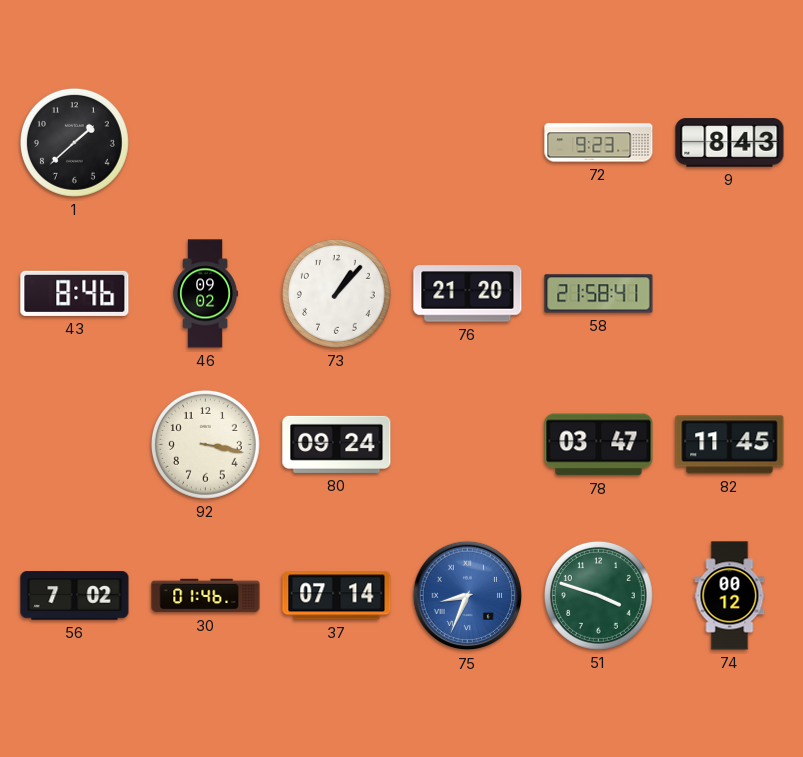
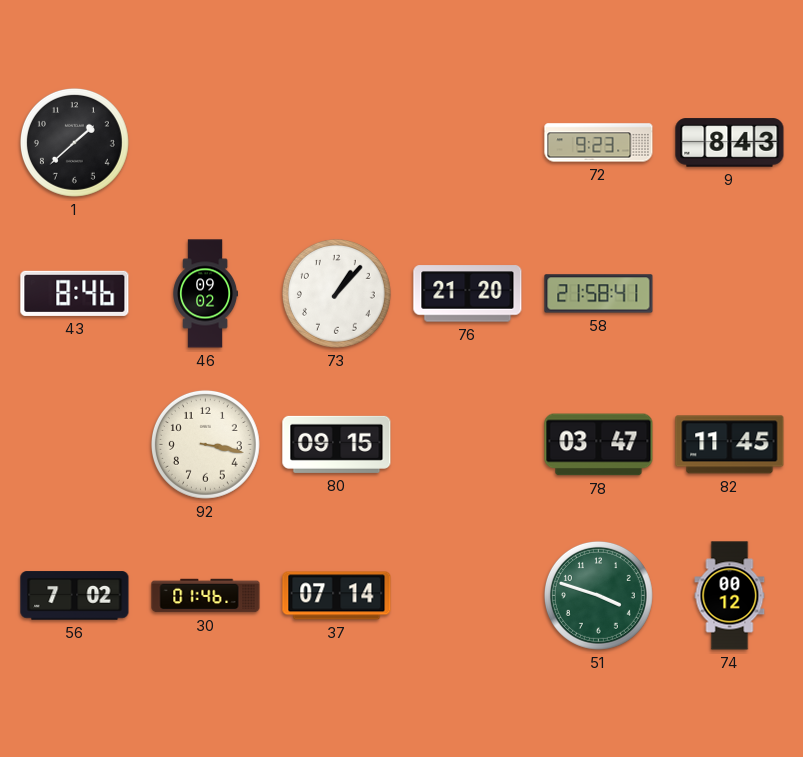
80: 09:24 -> 09:15 (337, 444)
75: 8:34 -> none (468, 596)
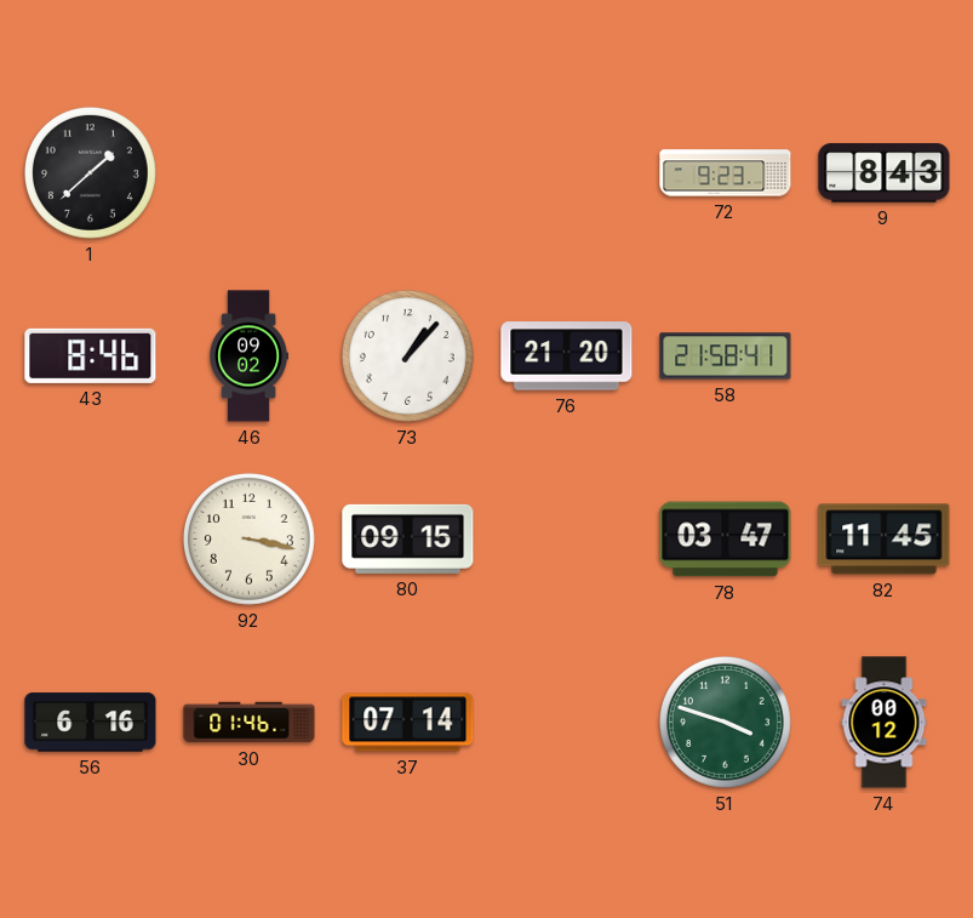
56: 7:02 -> 6:16 (91, 723)
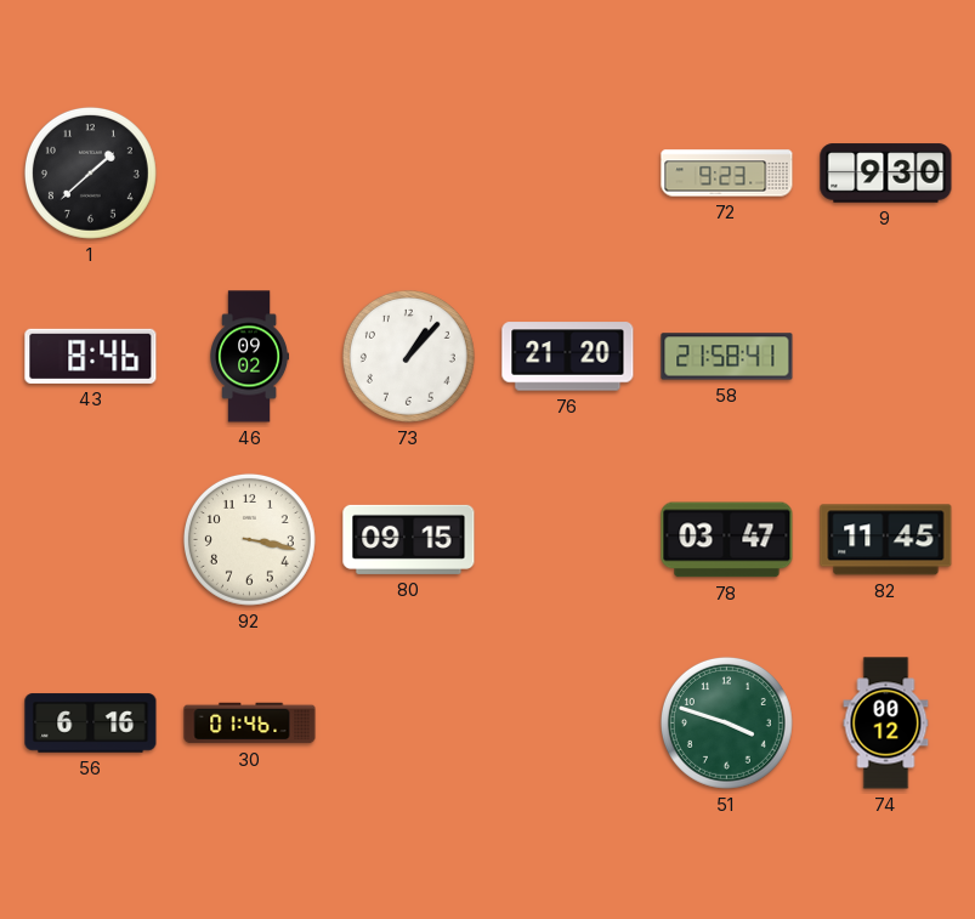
9: 8:43 -> 9:30 (886, 174)
37: 07:14 -> none (408, 723)
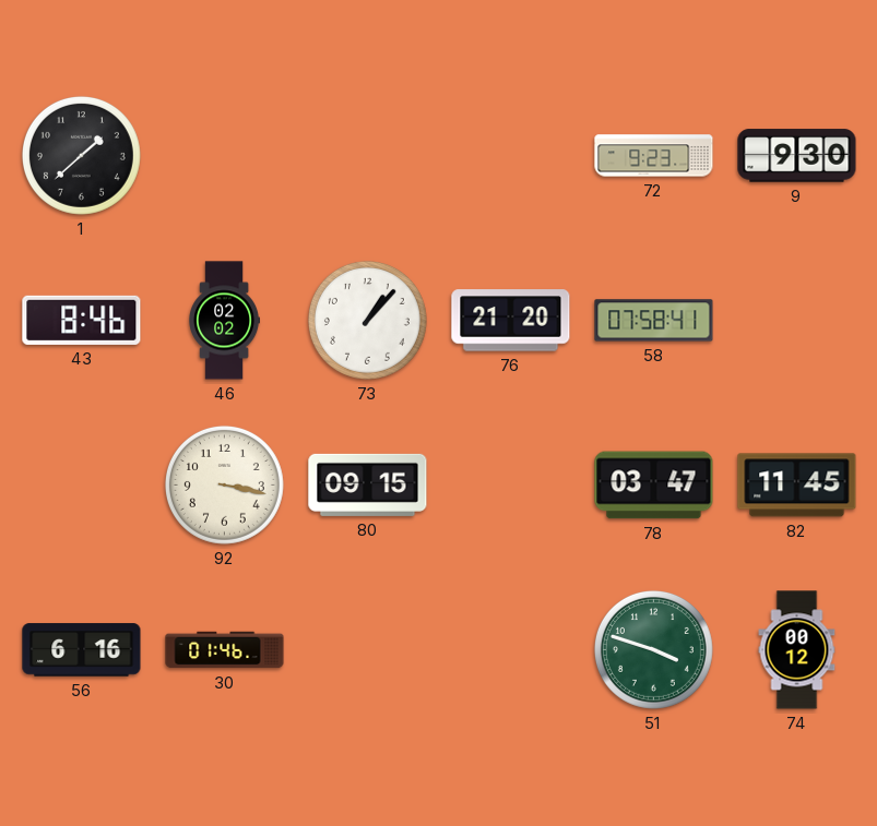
46: 09:02 -> 02:02 (224, 321)
58: 21:58 -> 07:58 (654, 321)
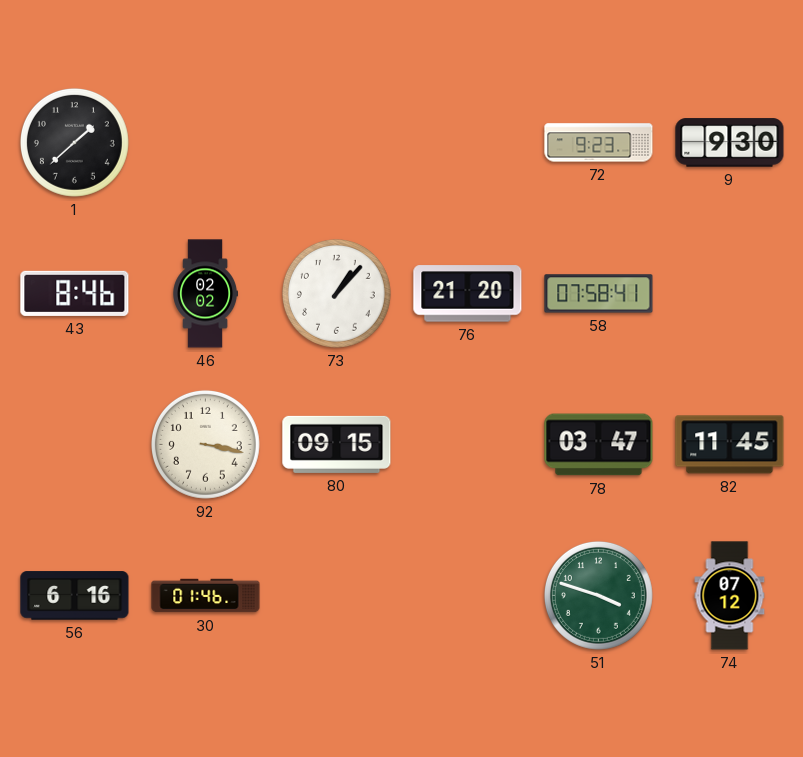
74: 00:12 -> 07:12 (730, 596)
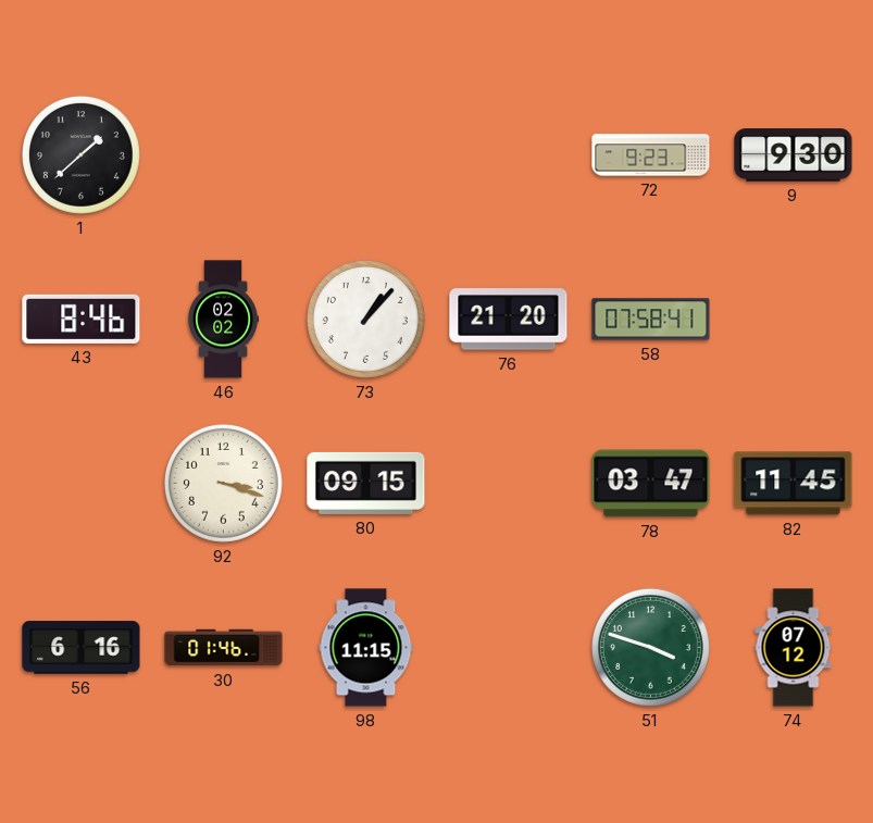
92: 3:17 -> 3:18 (223, 483)
98: none -> 11:15 (366, 648)
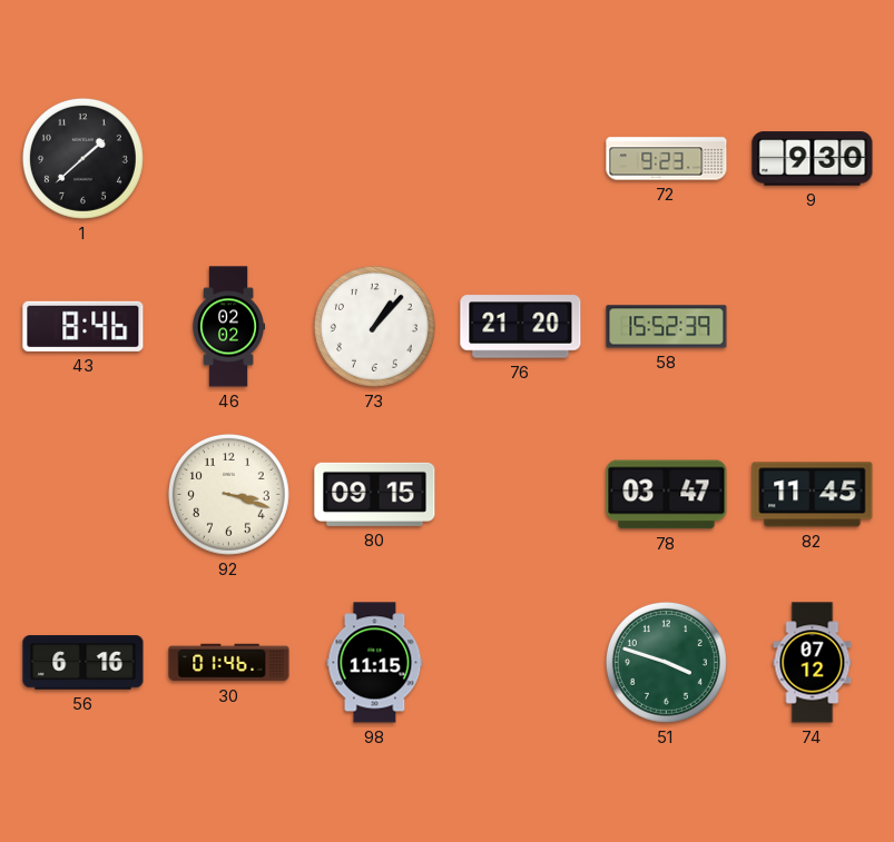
58: 07:58 -> 15:52 (667, 327)
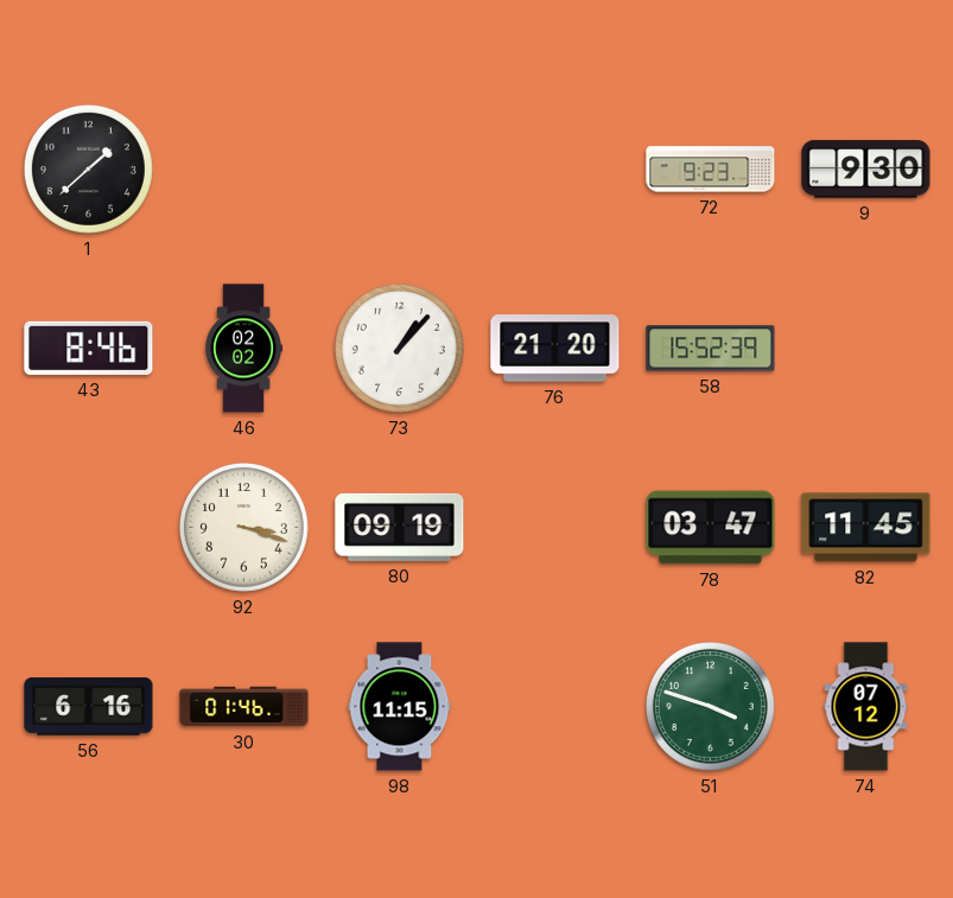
80: 09:15 -> 09:19 (400, 527)
